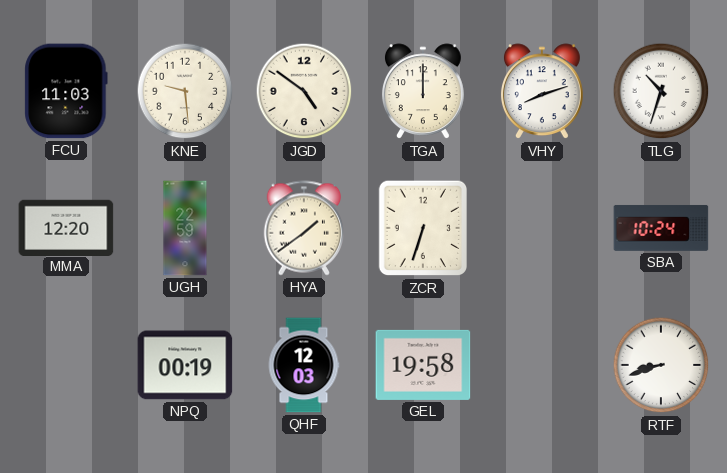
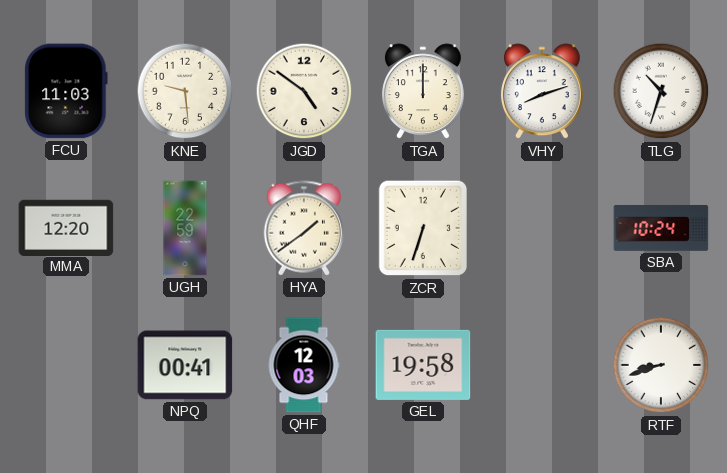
NPQ: 00:19 -> 00:41 (185, 365)
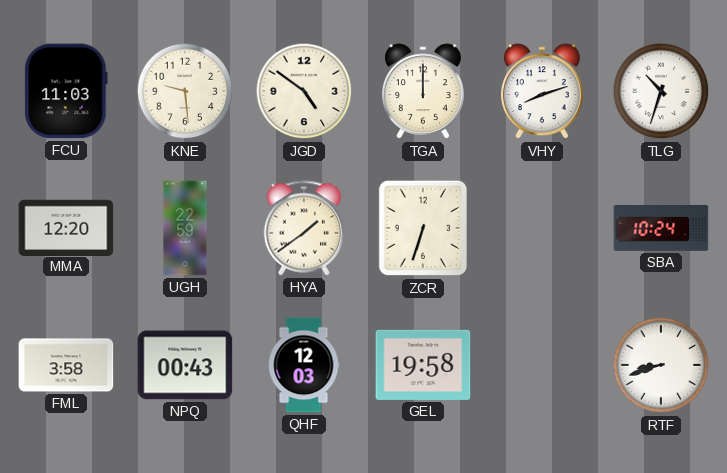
FML: none -> 3:58 (66, 365)
NPQ: 00:41 -> 00:43 (185, 365)
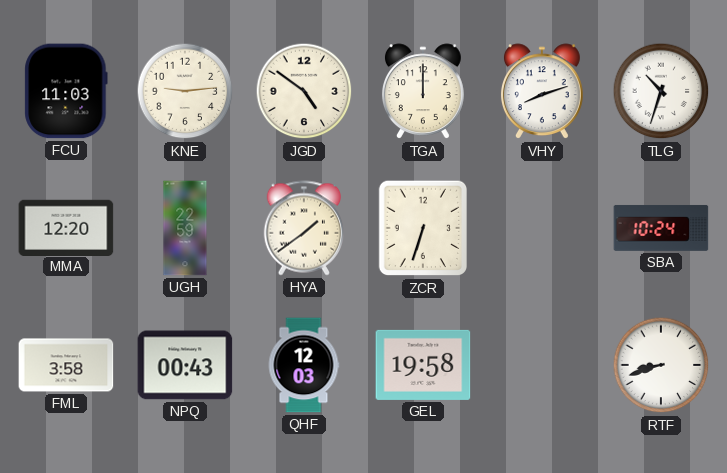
KNE: 9:29 -> 9:14 (185, 91)
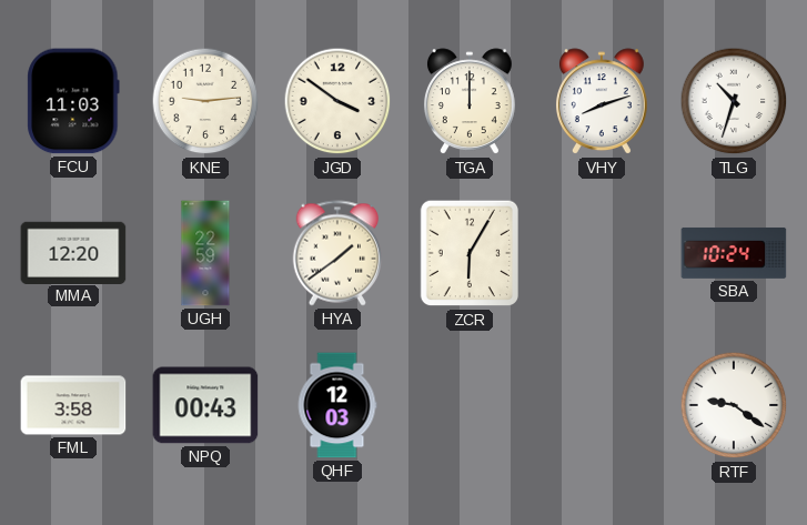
JGD: 4:51 -> 3:51 (337, 101)
ZCR: 6:33 -> 6:05 (468, 253)
GEL: 19:58 -> none (423, 365)
RTF: 8:42 -> 9:21 (734, 405)
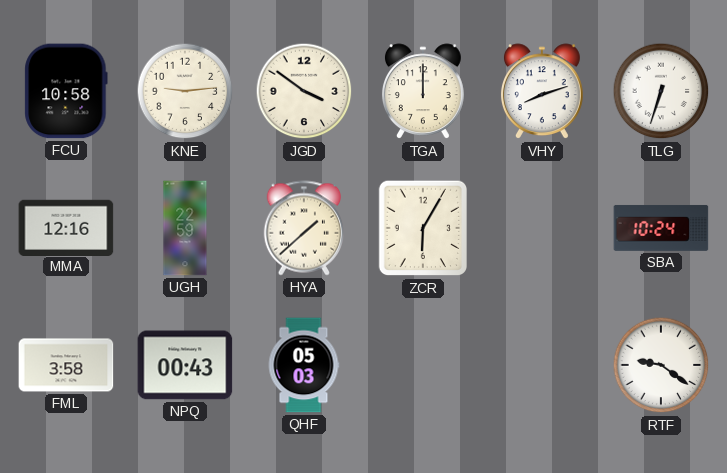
FCU: 11:03 -> 10:58 (66, 91)
TLG: 10:33 -> 6:33 (661, 91)
MMA: 12:20 -> 12:16 (66, 227)
HYA: 1:39 -> 1:38 (303, 228)
QHF: 12:03 -> 05:03 (304, 365)
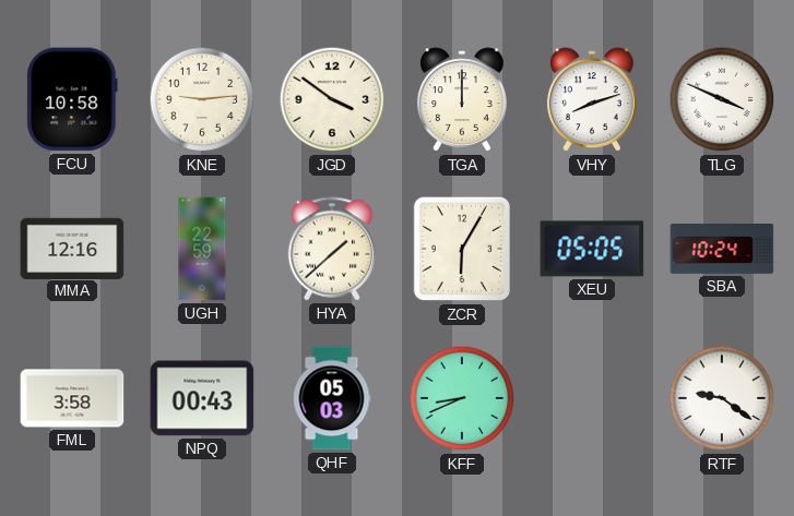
TLG: 6:33 -> 3:49 (722, 99)
XEU: none -> 05:05 (592, 249)
KFF: none -> 8:41 (462, 398)
